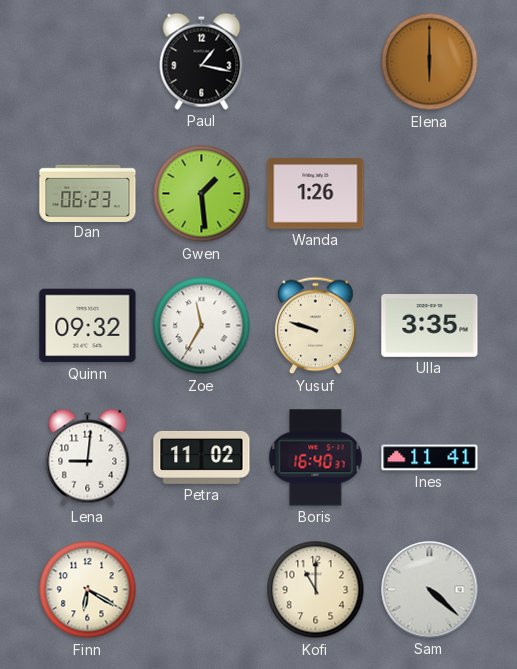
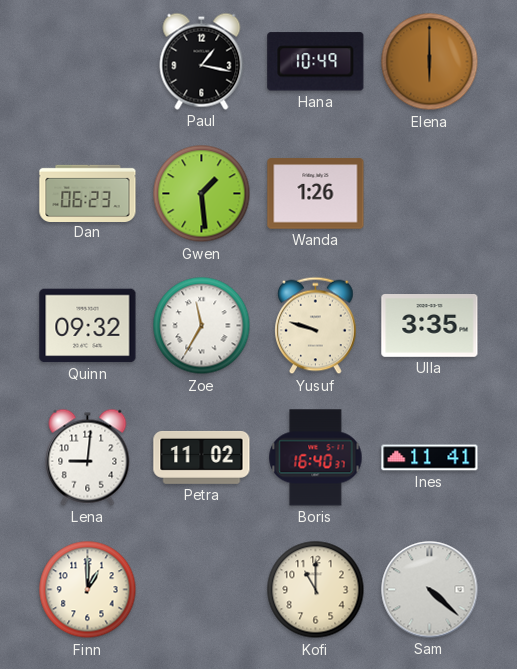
Hana: none -> 10:49 (316, 62)
Finn: 6:20 -> 1:00 (88, 590)
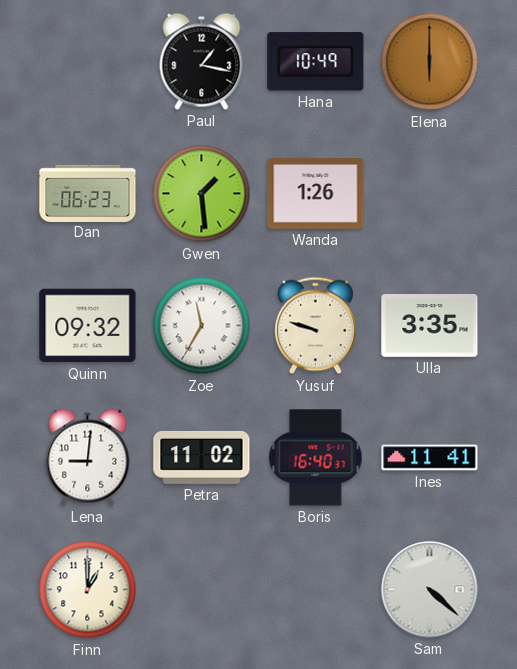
Kofi: 11:00 -> none (316, 590)
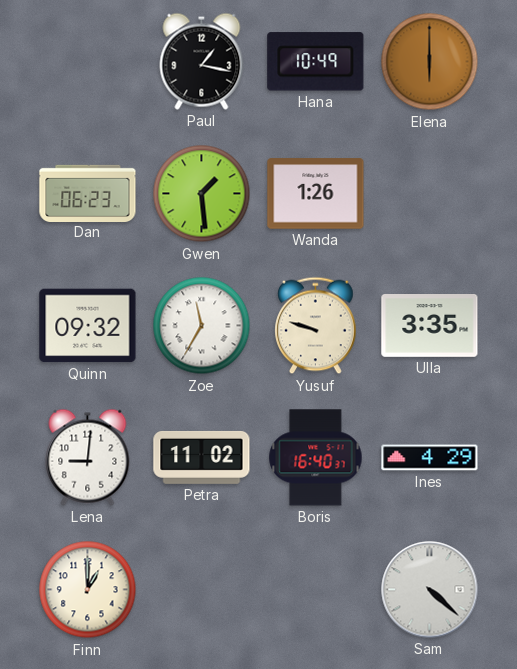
Ines: 11:41 -> 4:29 (430, 458)
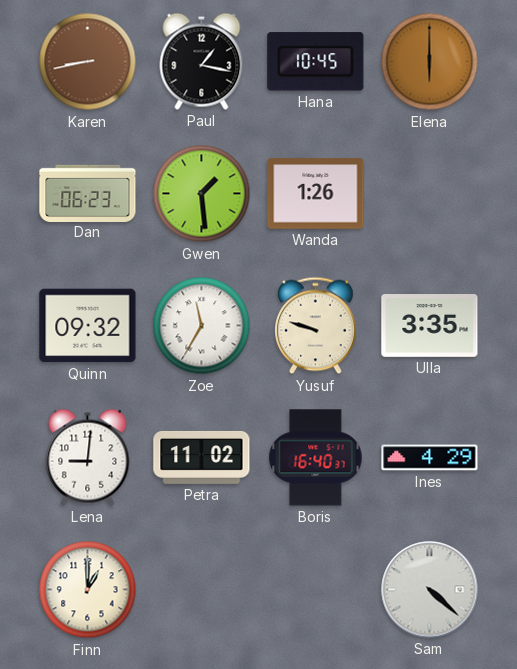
Karen: none -> 8:43 (88, 62)
Hana: 10:49 -> 10:45 (316, 62)
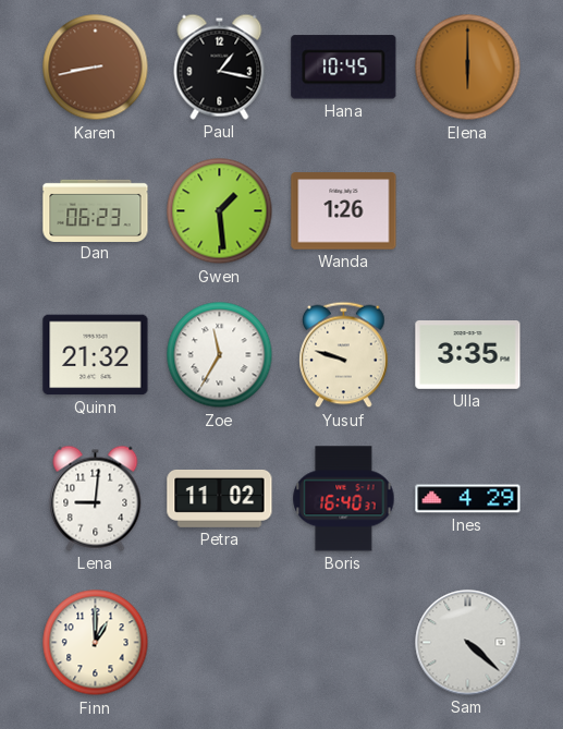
Quinn: 09:32 -> 21:32 (96, 355)
